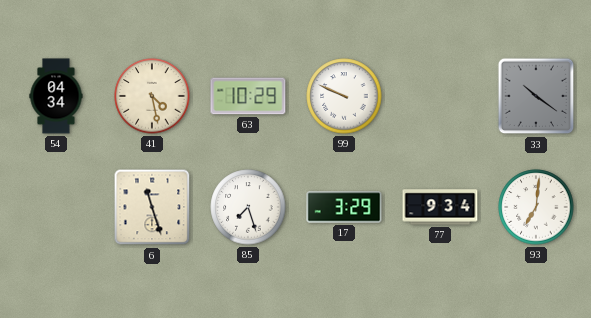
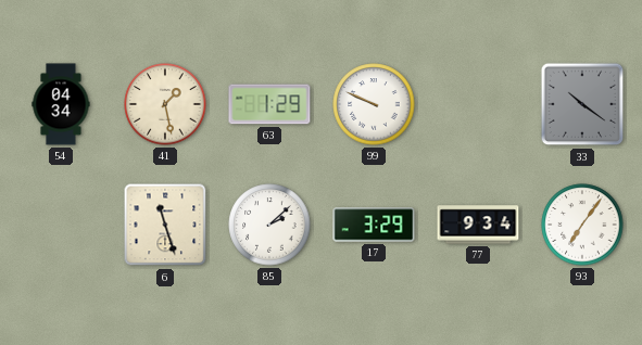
41: 4:28 -> 1:28 (165, 104)
63: 10:29 -> 1:29 (269, 104)
85: 7:27 -> 2:08 (269, 225)
93: 7:01 -> 7:06 (582, 225)
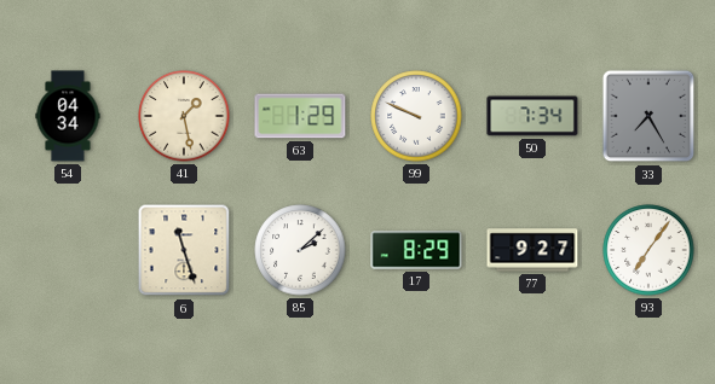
50: none -> 7:34 (532, 116)
33: 10:21 -> 7:25 (648, 116)
17: 3:29 -> 8:29 (416, 250)
77: 9:34 -> 9:27 (532, 250)
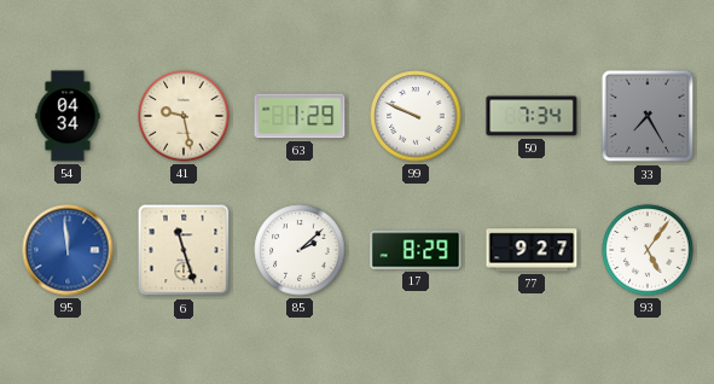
41: 1:28 -> 9:28 (184, 116)
95: none -> 11:59 (68, 250)
93: 7:06 -> 5:06 (648, 250)
